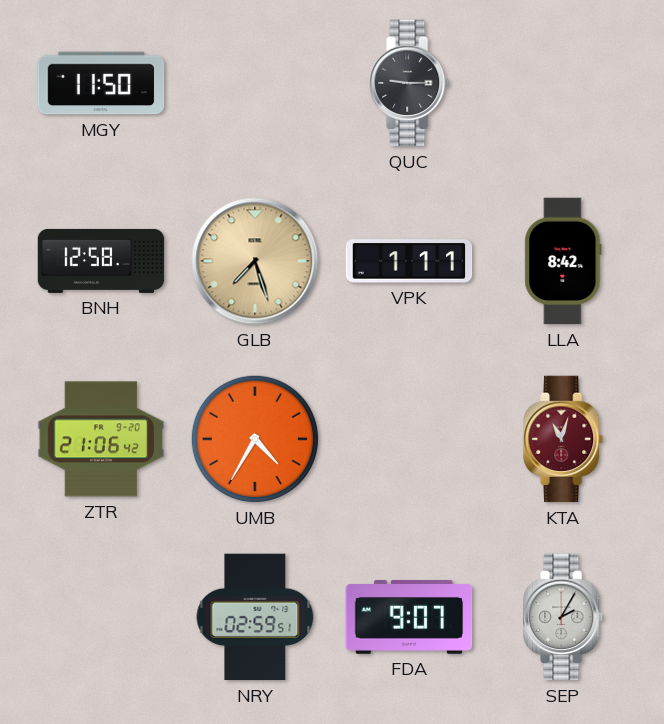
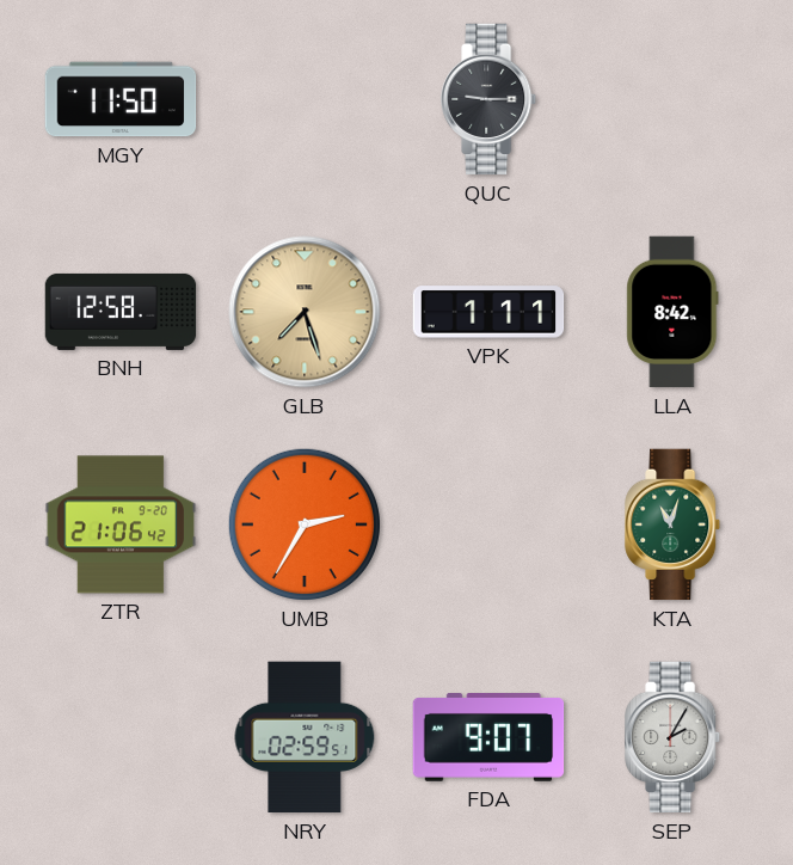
UMB: 4:35 -> 2:35 (305, 524)
KTA dial: burgundy -> green (674, 524)
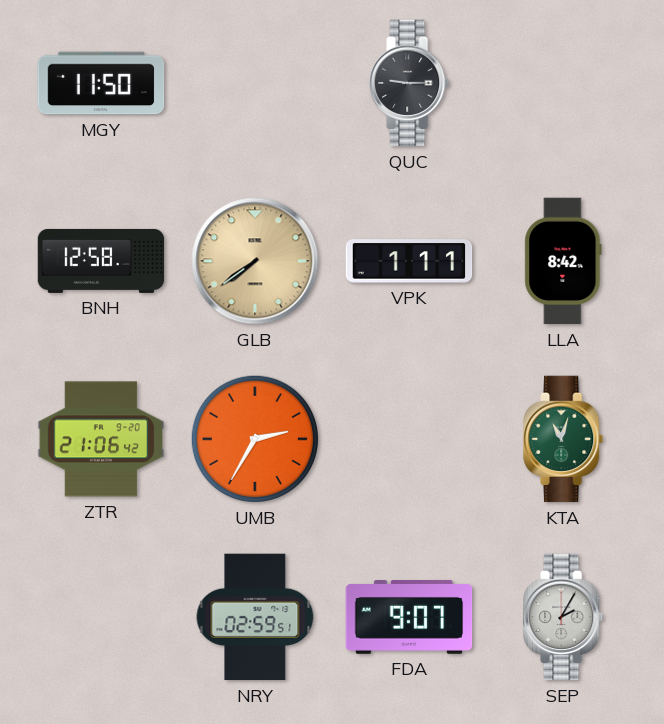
GLB: 7:27 -> 7:39 (255, 261)
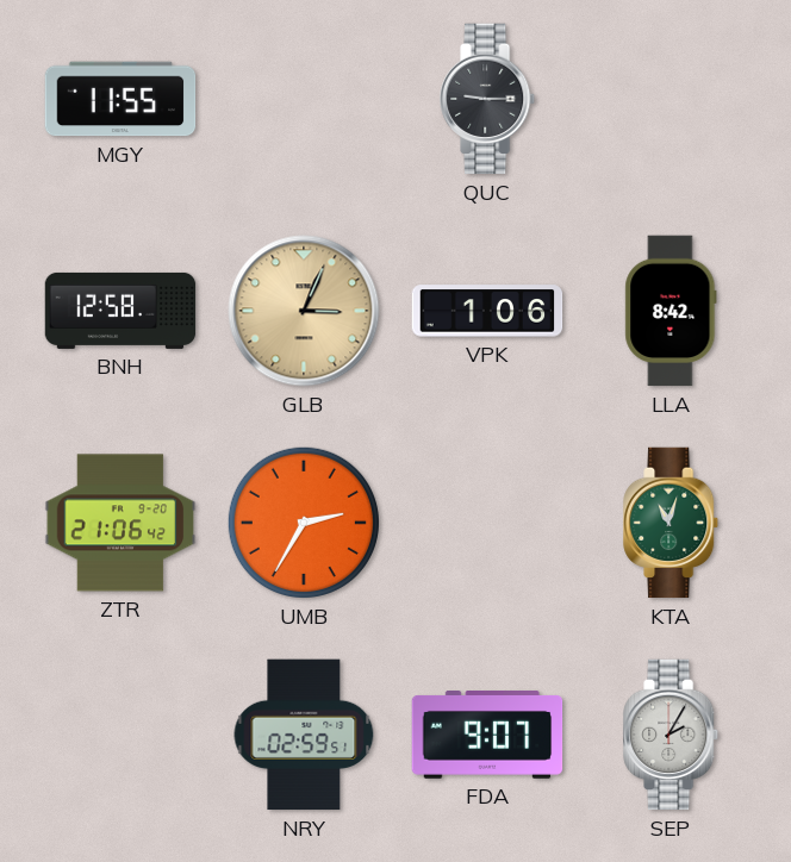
MGY: 11:50 -> 11:55 (120, 99)
GLB: 7:39 -> 3:04 (304, 311)
VPK: 1:11 -> 1:06 (487, 311)
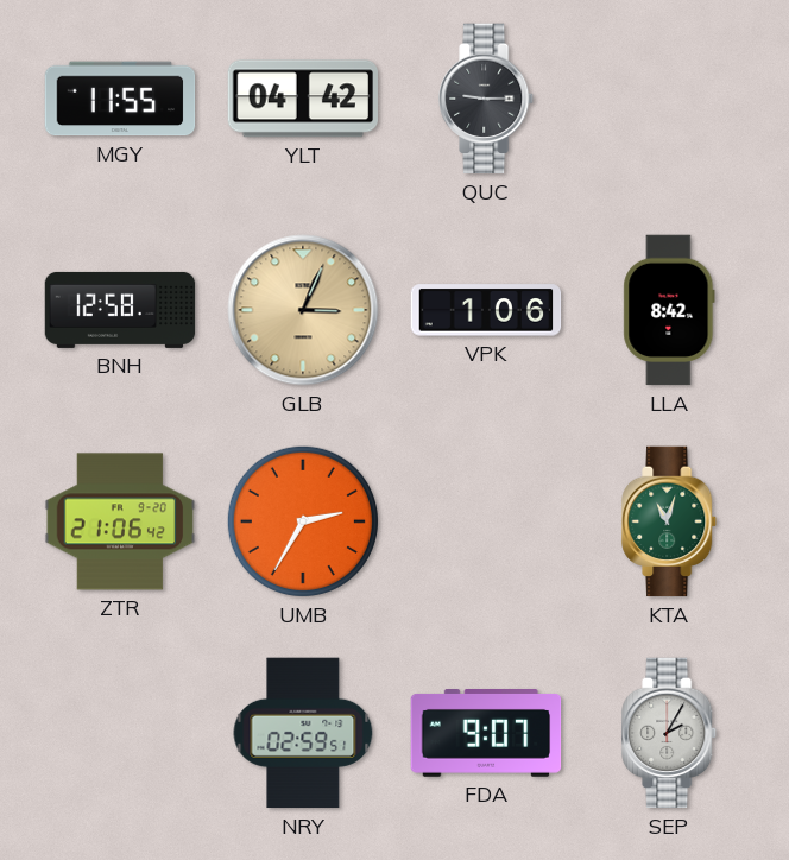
YLT: none -> 04:42 (302, 99)
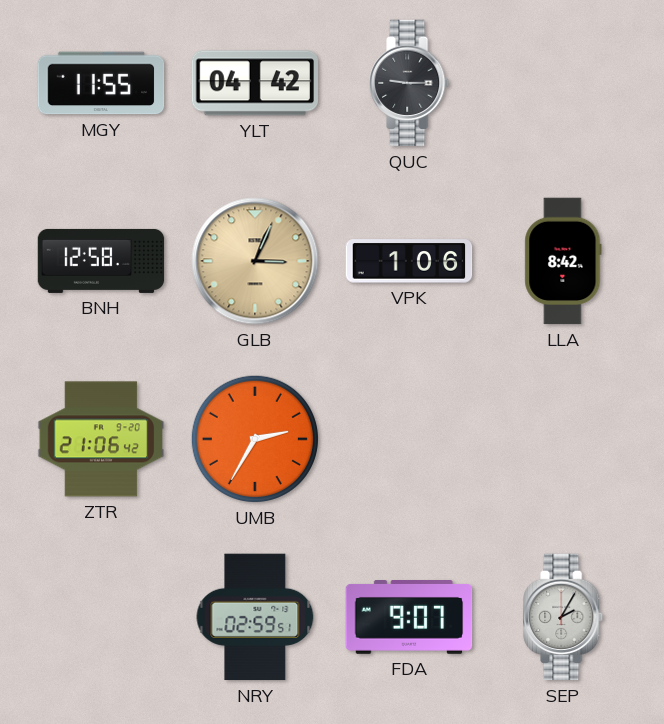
KTA: 11:03 -> none (670, 521)
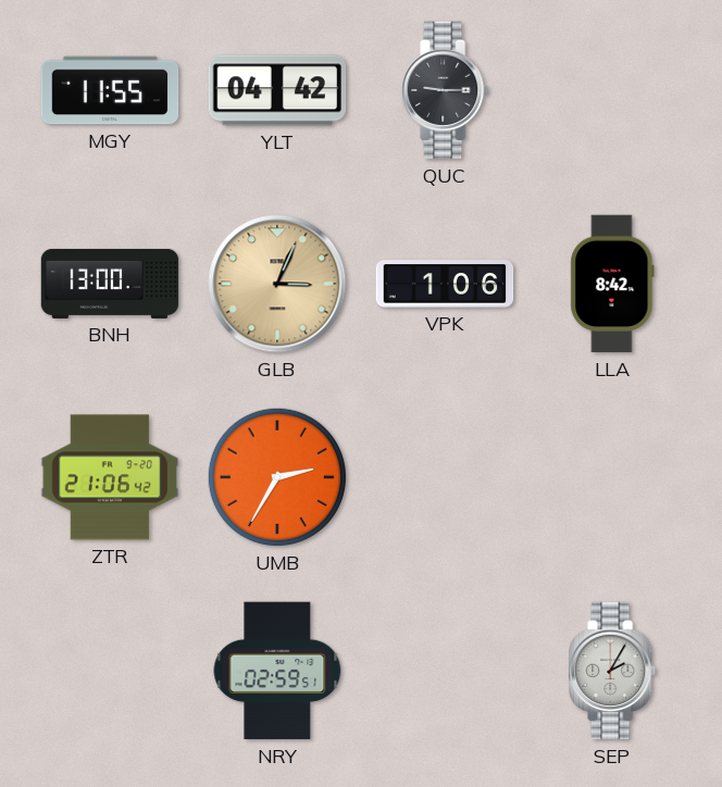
BNH: 12:58 -> 13:00 (110, 284)
FDA: 9:07 -> none (409, 618)
